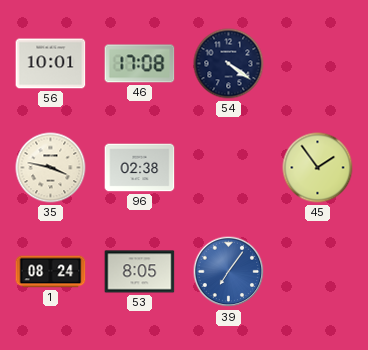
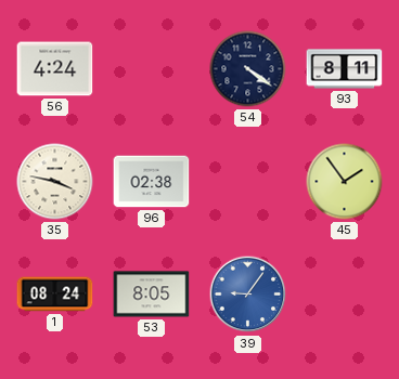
56: 10:01 -> 4:24 (55, 69)
46: 17:08 -> none (140, 64)
93: none -> 8:11 (345, 69)
39: 7:06 -> 9:06 (248, 295)
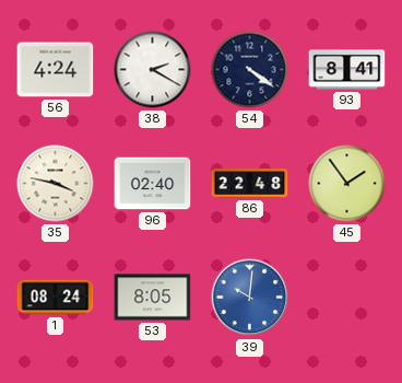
38: none -> 2:20 (153, 70)
93: 8:11 -> 8:41 (347, 70)
96: 02:38 -> 02:40 (153, 184)
86: none -> 22:48 (250, 184)
39: 9:06 -> 10:01 (250, 298)
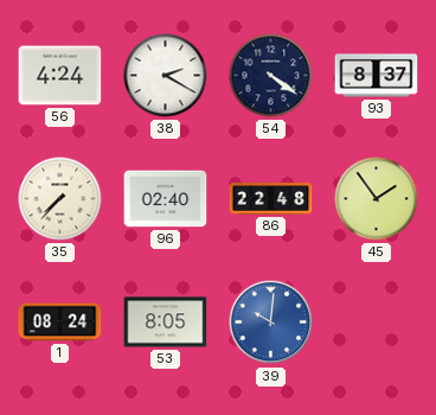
93: 8:41 -> 8:37 (377, 76)
35: 3:47 -> 7:37 (60, 199)
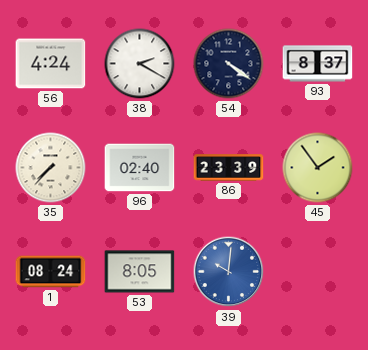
86: 22:48 -> 23:39 (229, 168)
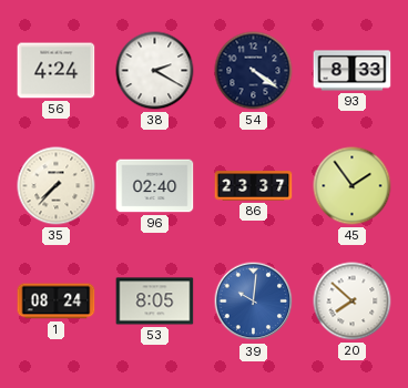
93: 8:37 -> 8:33 (353, 71)
86: 23:39 -> 23:37 (254, 186)
20: none -> 7:52 (353, 302)
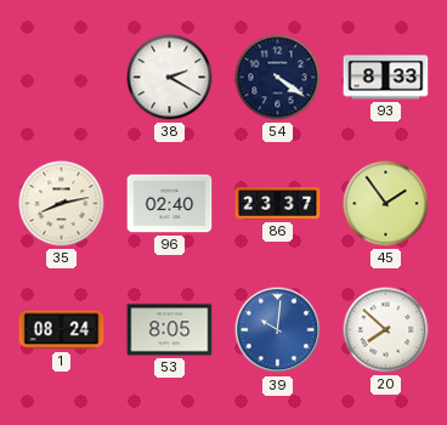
56: 4:24 -> none (57, 71)
35: 7:37 -> 8:13 (62, 204)
